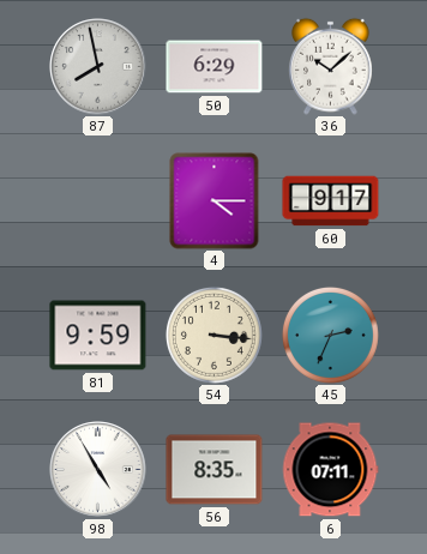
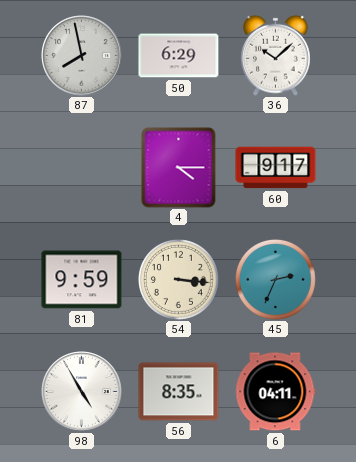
6: 07:11 -> 04:11 (276, 392)
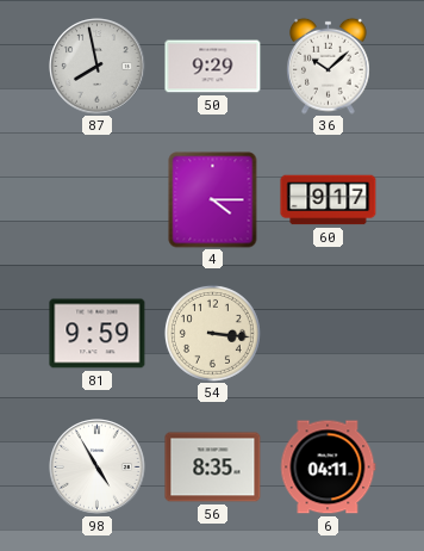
50: 6:29 -> 9:29 (213, 67)
45: 2:34 -> none (275, 279)
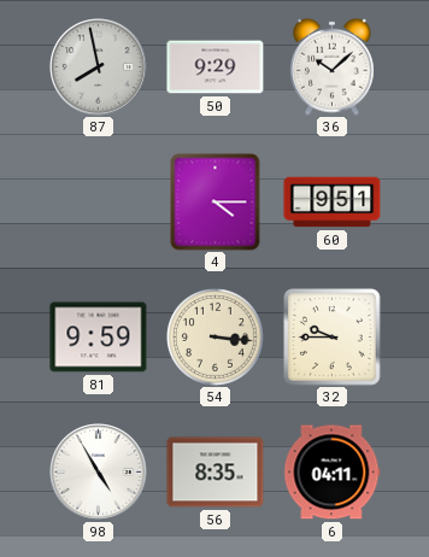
60: 9:17 -> 9:51 (333, 203)
32: none -> 9:45 (333, 338)
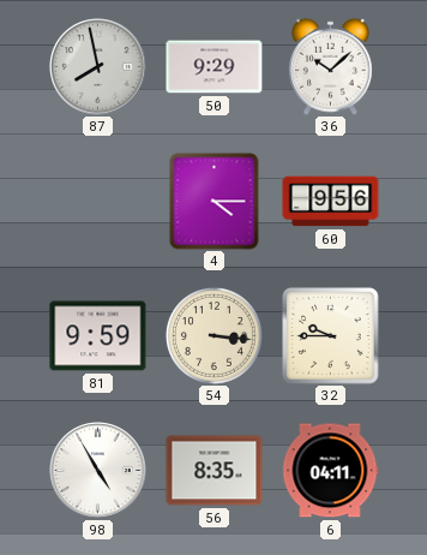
60: 9:51 -> 9:56 (331, 202)
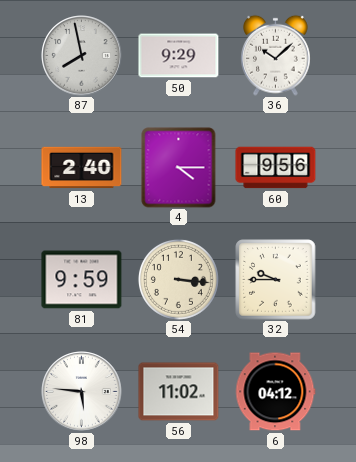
13: none -> 2:40 (82, 168)
98: 4:55 -> 5:46 (82, 392)
56: 8:35 -> 11:02 (179, 392)
6: 04:11 -> 04:12 (276, 392)
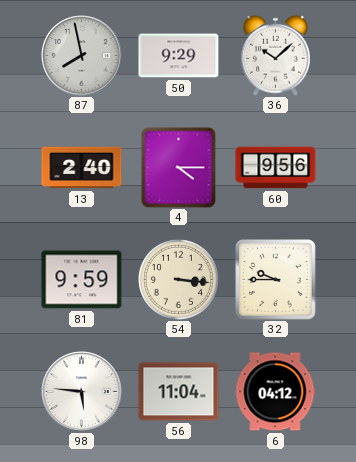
56: 11:02 -> 11:04 (179, 392)
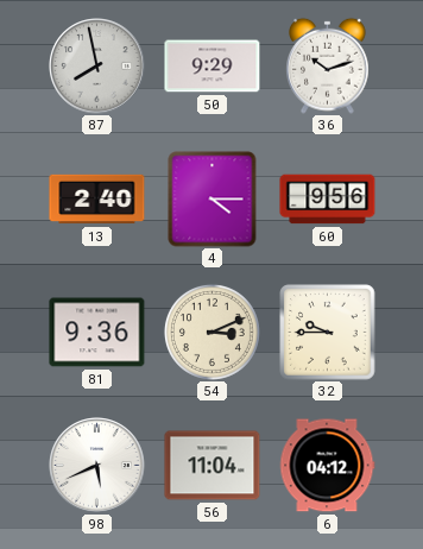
36: 10:08 -> 10:12 (328, 65)
81: 9:59 -> 9:36 (97, 333)
54: 3:16 -> 3:11 (211, 332)
98: 5:46 -> 5:41 (97, 466)
